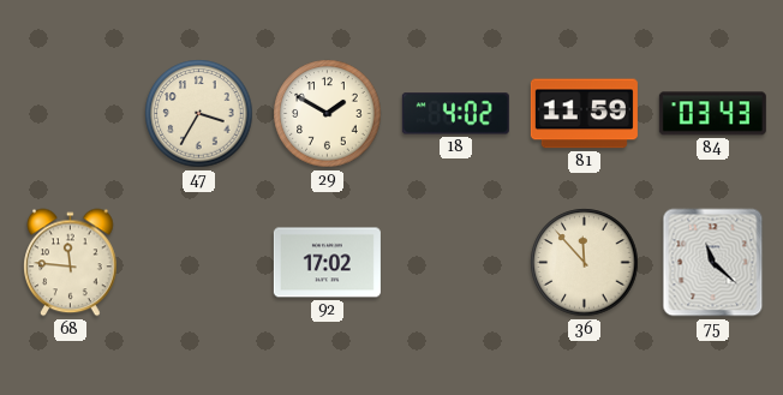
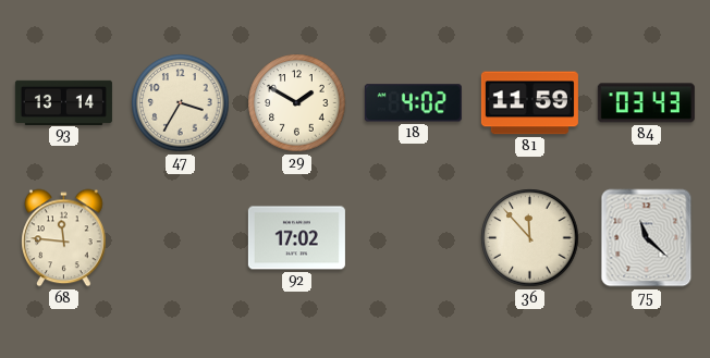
93: none -> 13:14 (63, 102)
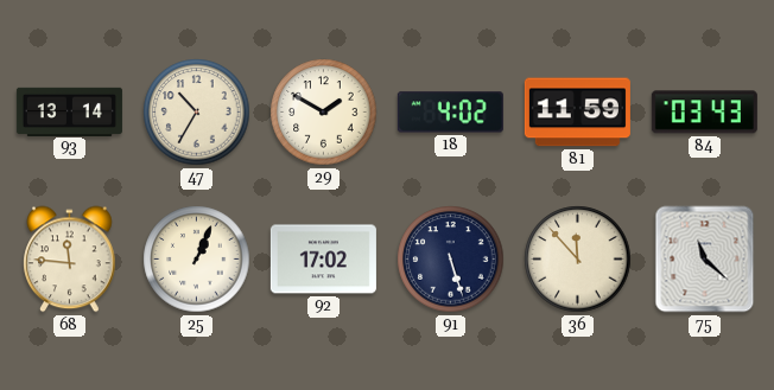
47: 3:35 -> 10:35 (197, 113)
25: none -> 1:04 (197, 260)
91: none -> 5:27 (451, 260)
